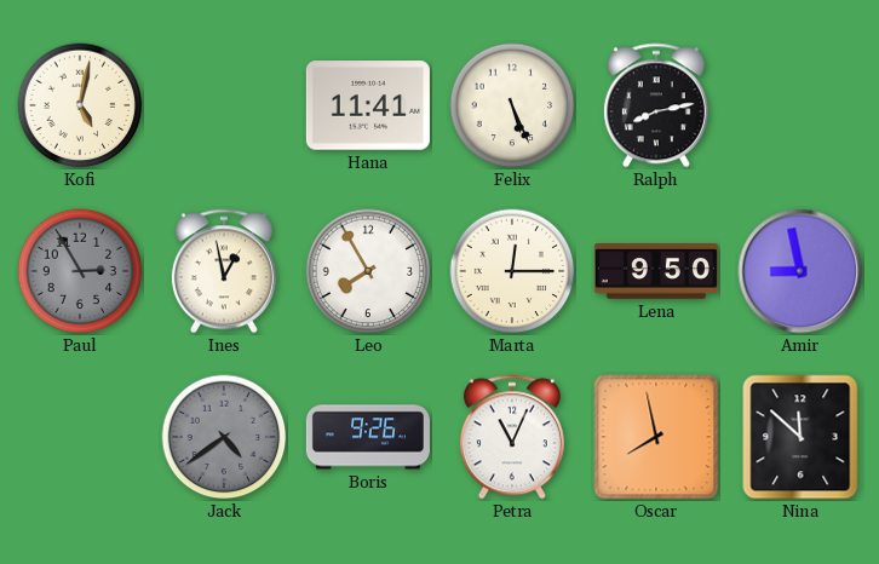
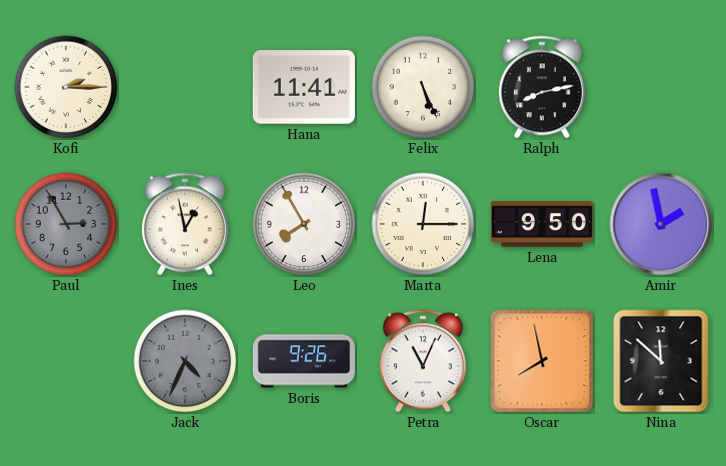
Kofi: 5:02 -> 2:15 (66, 87)
Amir: 8:58 -> 1:58 (661, 224)
Jack: 4:39 -> 4:34 (185, 361)
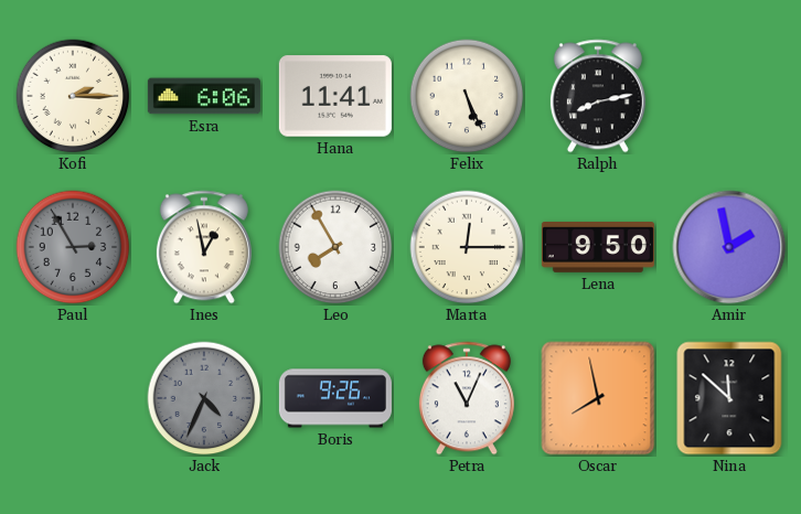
Esra: none -> 6:06 (204, 96)
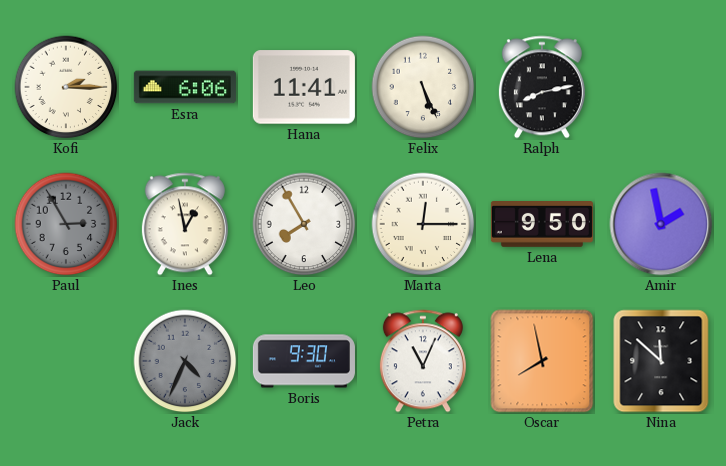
Boris: 9:26 -> 9:30 (304, 361)
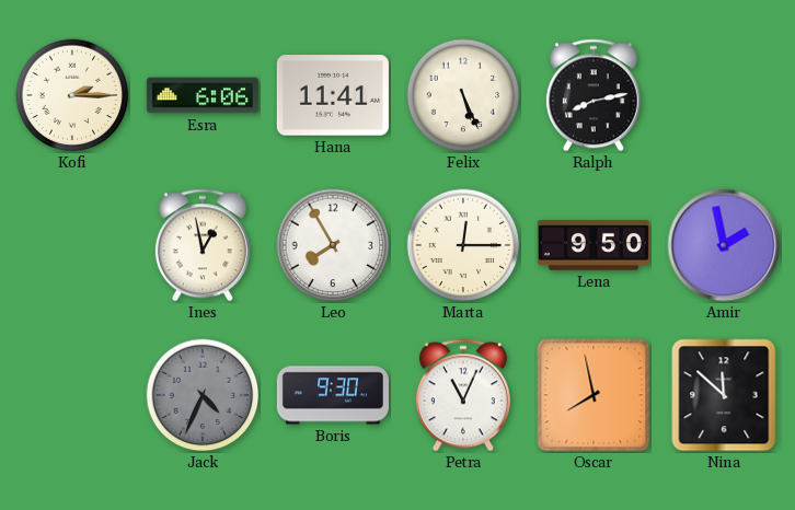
Paul: 2:55 -> none (66, 224)
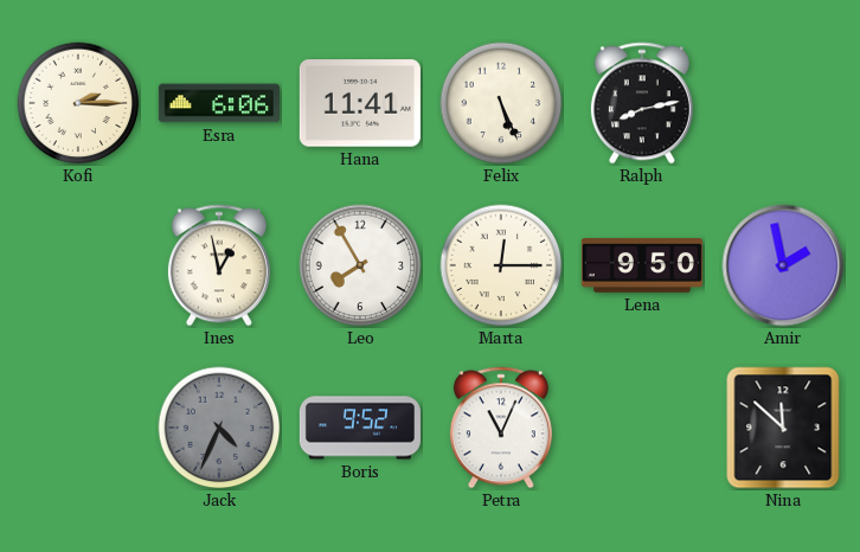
Boris: 9:30 -> 9:52 (360, 428)
Oscar: 7:58 -> none (594, 395)
